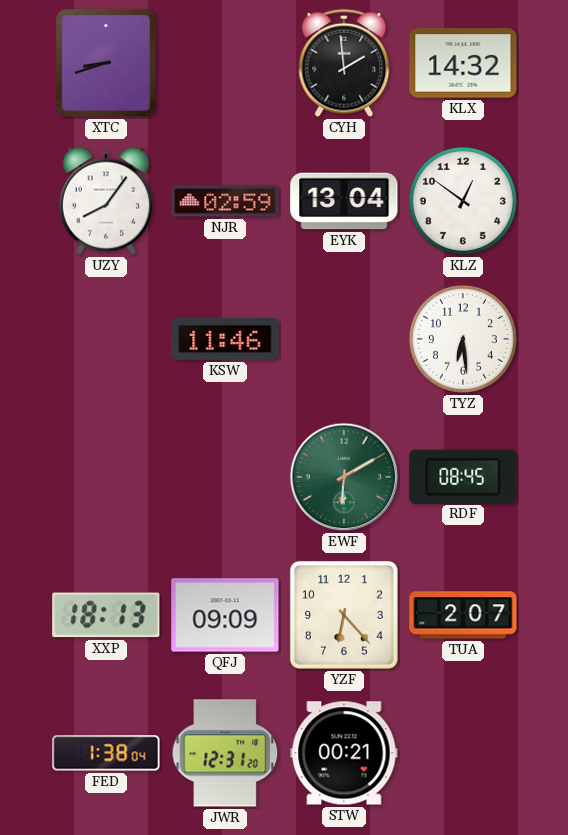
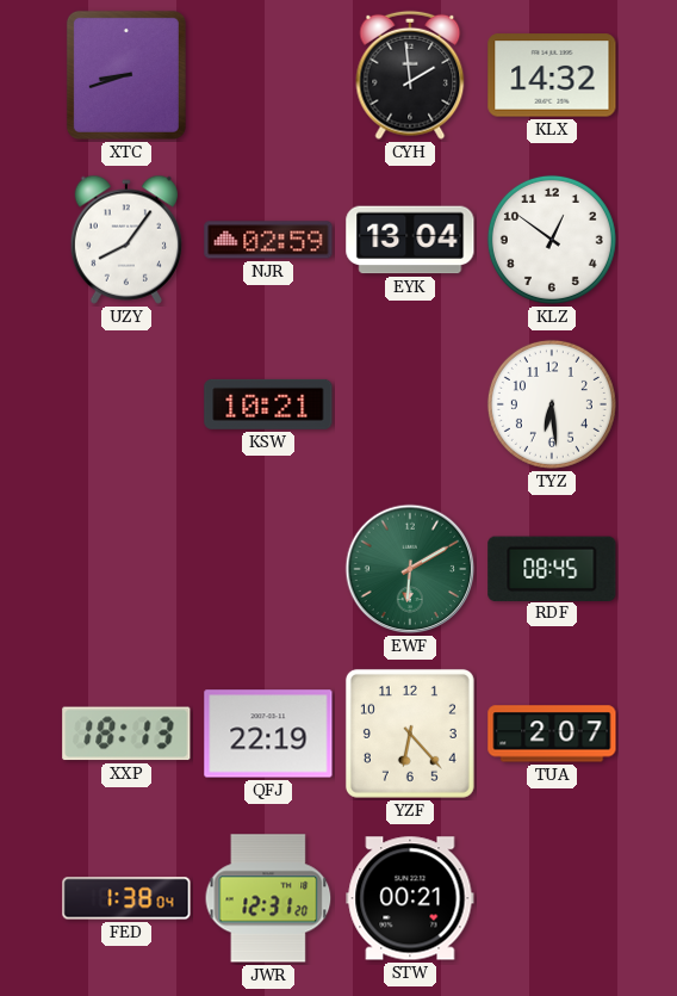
KSW: 11:46 -> 10:21 (268, 404)
QFJ: 09:09 -> 22:19 (268, 734)
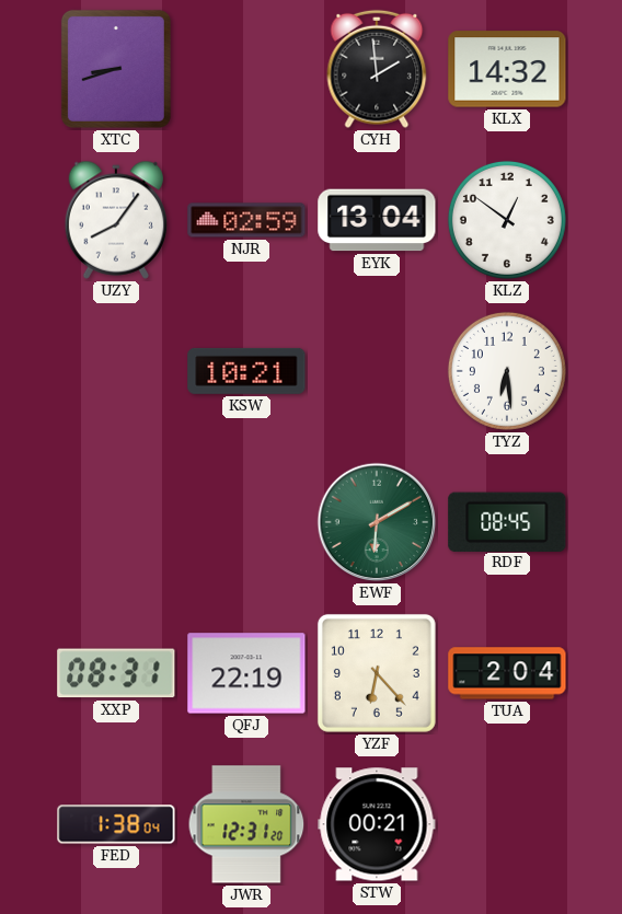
XXP: 18:13 -> 08:31 (116, 673)
TUA: 2:07 -> 2:04 (507, 673)
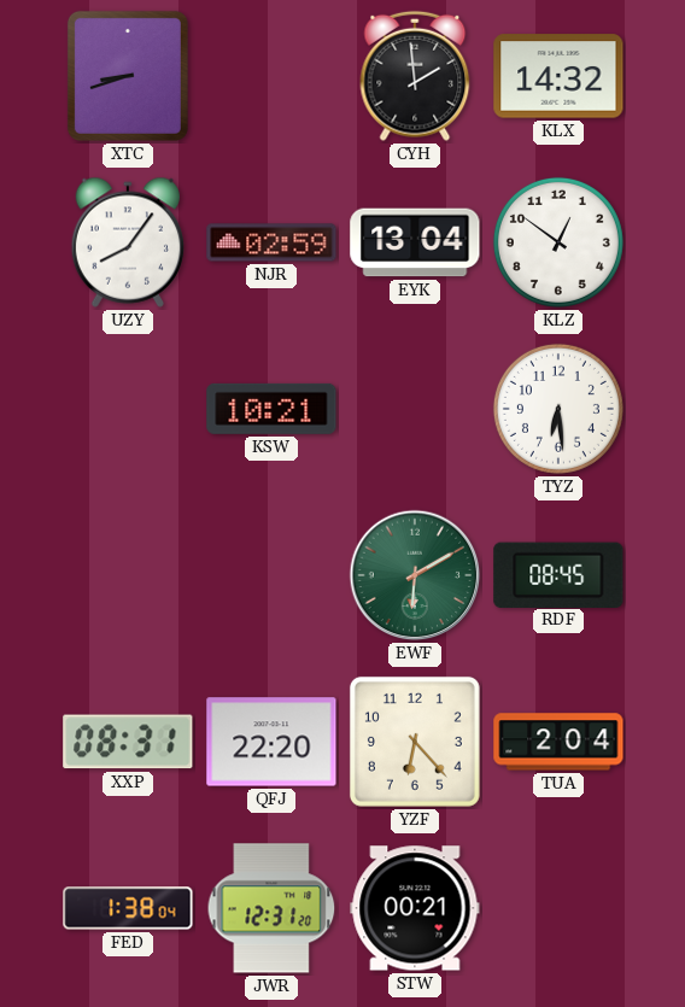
QFJ: 22:19 -> 22:20 (271, 742)
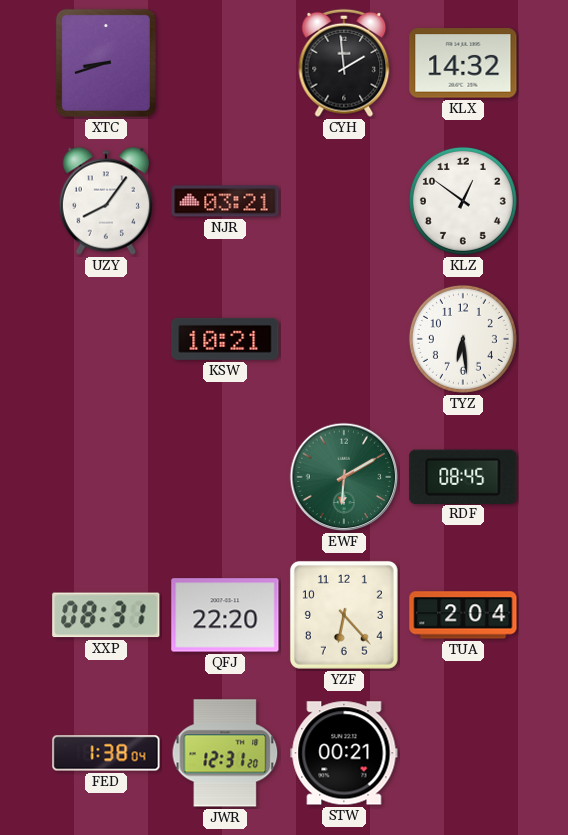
NJR: 02:59 -> 03:21 (225, 201)
EYK: 13:04 -> none (415, 242)
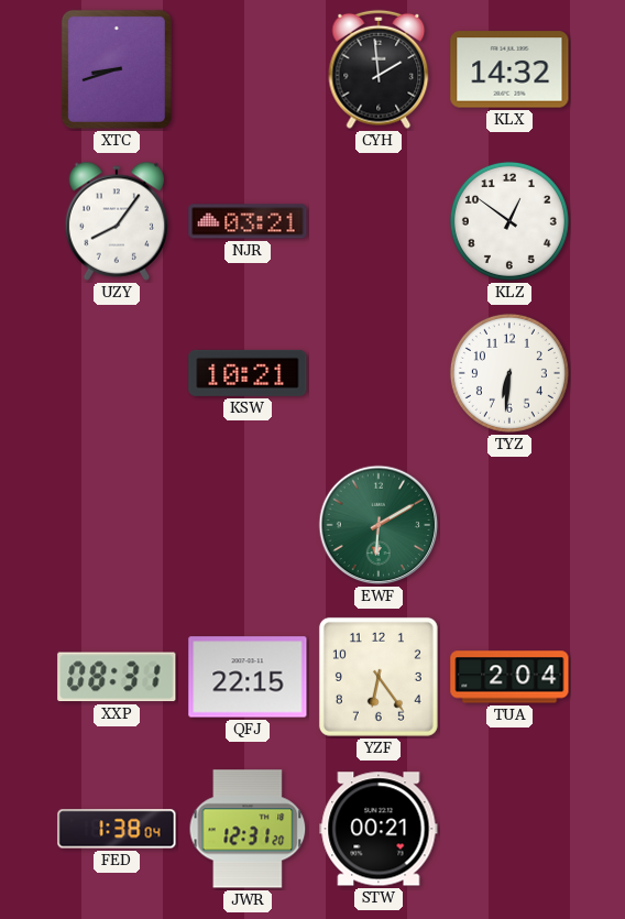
TYZ: 6:29 -> 6:31 (509, 373)
RDF: 08:45 -> none (463, 476)
QFJ: 22:20 -> 22:15 (248, 677)
YZF: 6:23 -> 6:24 (379, 677)
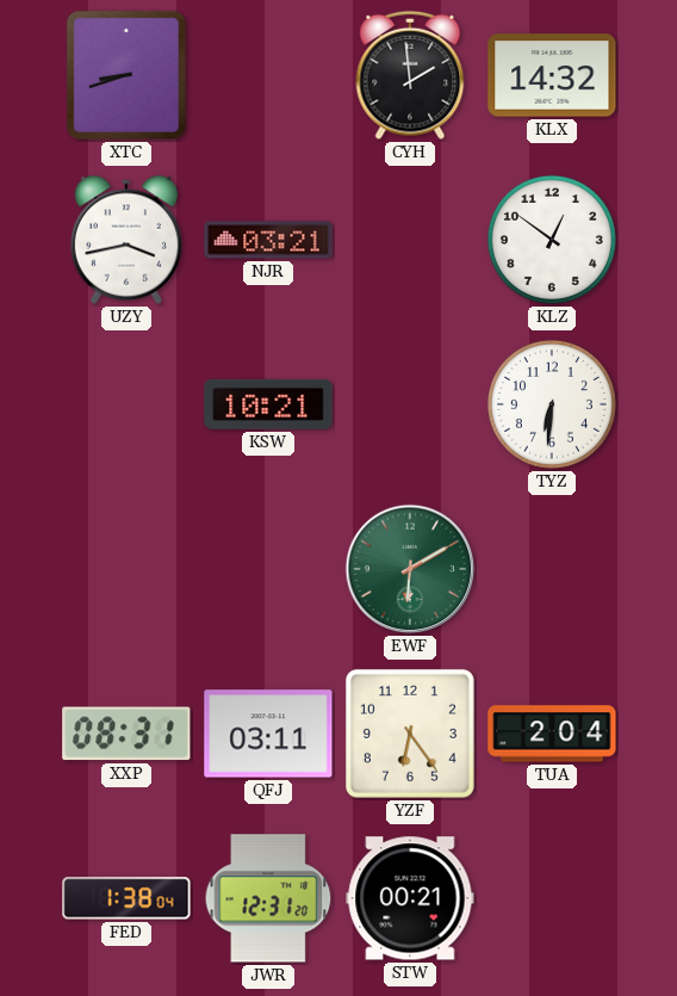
UZY: 8:06 -> 3:43 (126, 240)
QFJ: 22:15 -> 03:11 (268, 734)
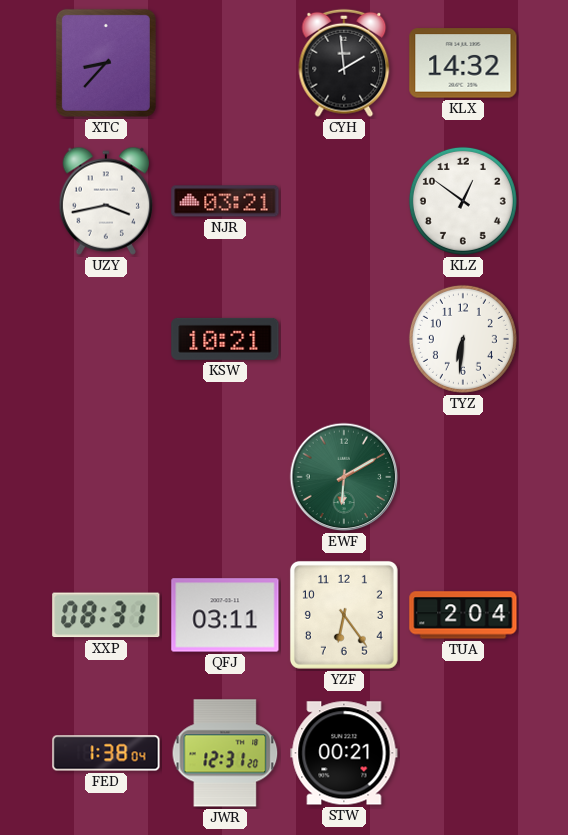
XTC: 8:42 -> 8:37 (106, 63)
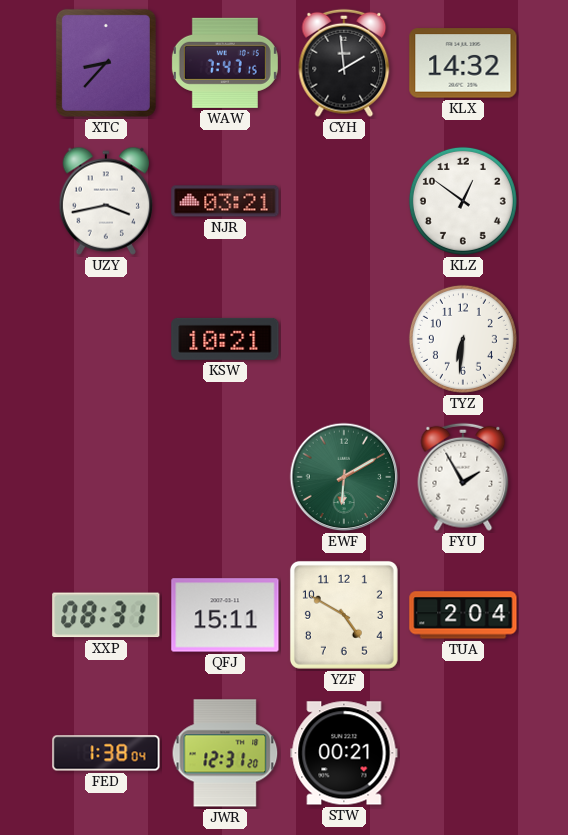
WAW: none -> 7:47 (225, 63)
FYU: none -> 1:55 (463, 477)
QFJ: 03:11 -> 15:11 (225, 615)
YZF: 6:24 -> 4:50 (344, 615)
